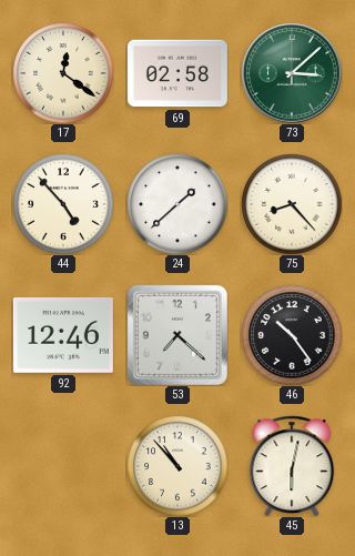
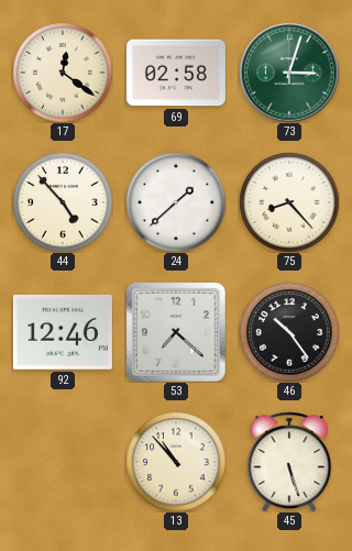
73: 3:08 -> 3:03 (289, 73)
45: 6:02 -> 5:27 (289, 461)
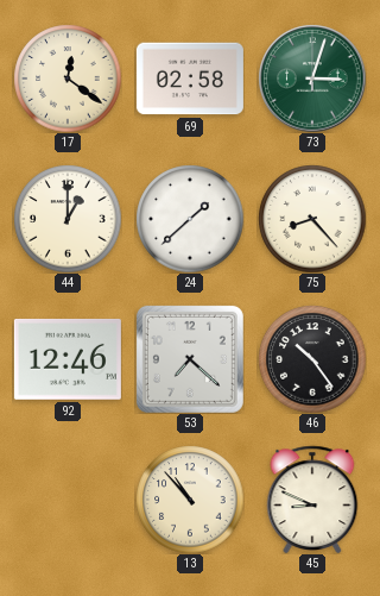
44: 4:53 -> 1:00 (68, 219)
45: 5:27 -> 8:49 (312, 498)
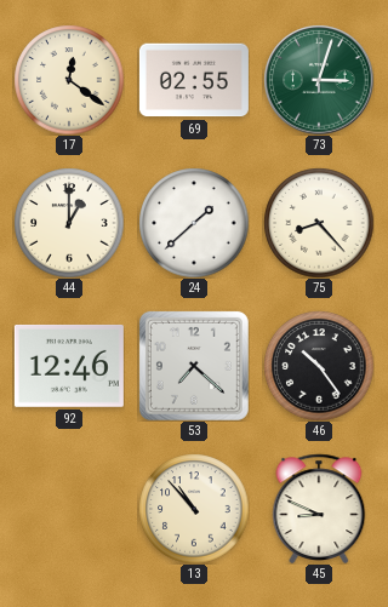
69: 02:58 -> 02:55 (194, 80)
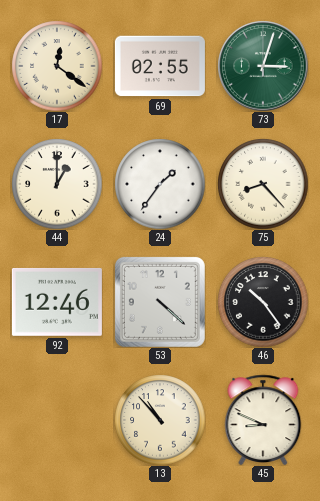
24: 1:38 -> 1:36 (160, 184)
53: 7:22 -> 4:22 (160, 302)
